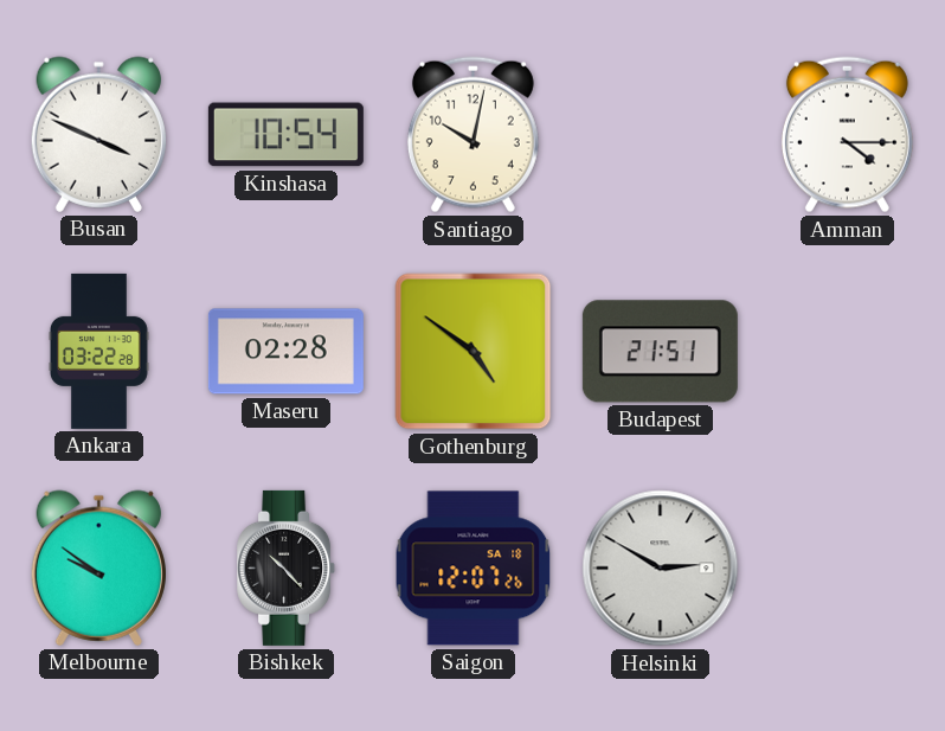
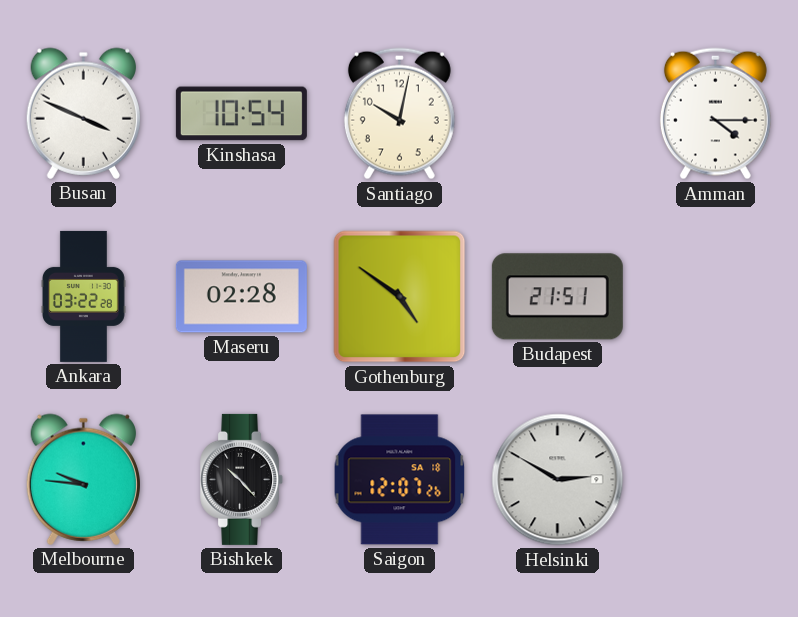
Melbourne: 9:51 -> 9:46 (83, 479)
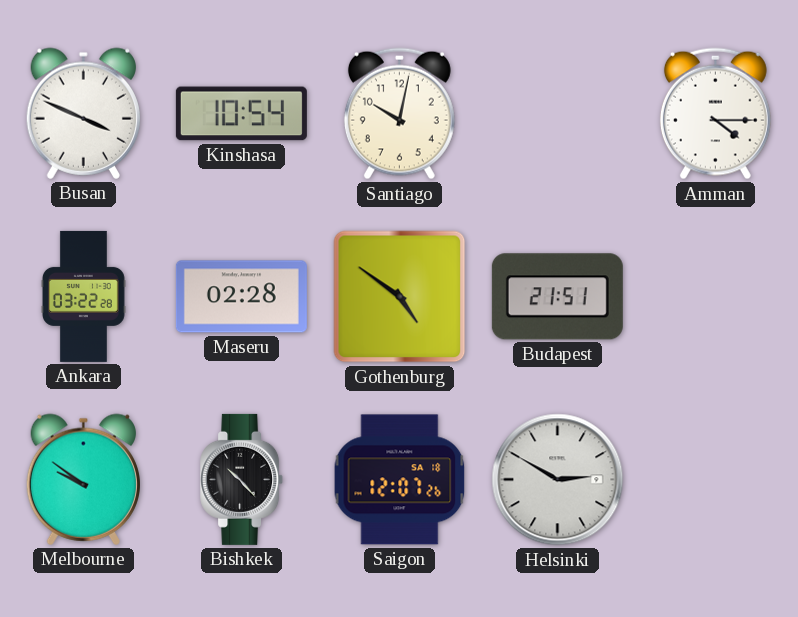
Melbourne: 9:46 -> 9:51 (83, 479)
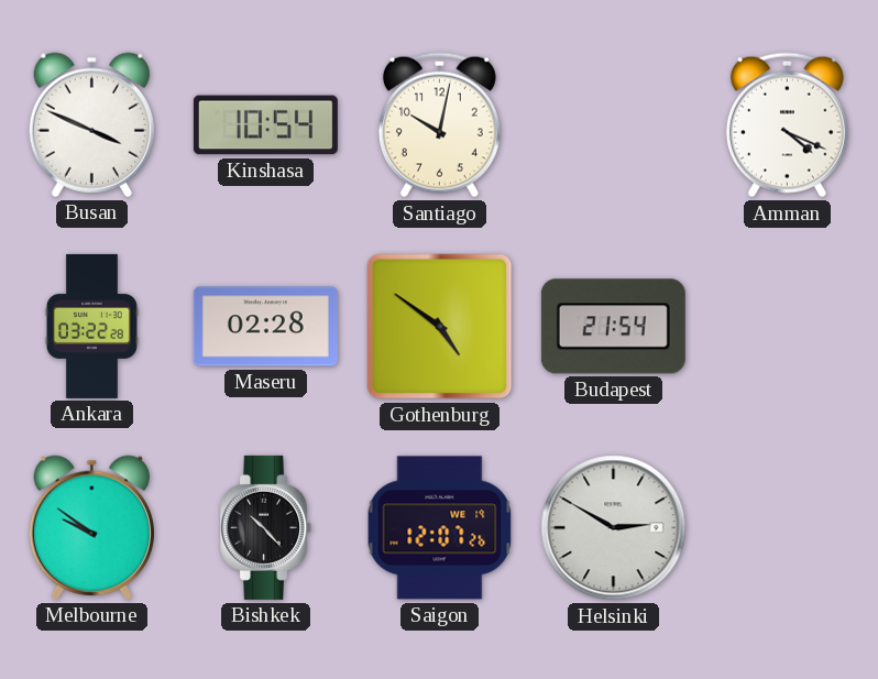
Amman: 4:15 -> 4:19 (787, 125)
Budapest: 21:51 -> 21:54 (613, 327)
Saigon date: SA 18 -> WE 19 (440, 528)
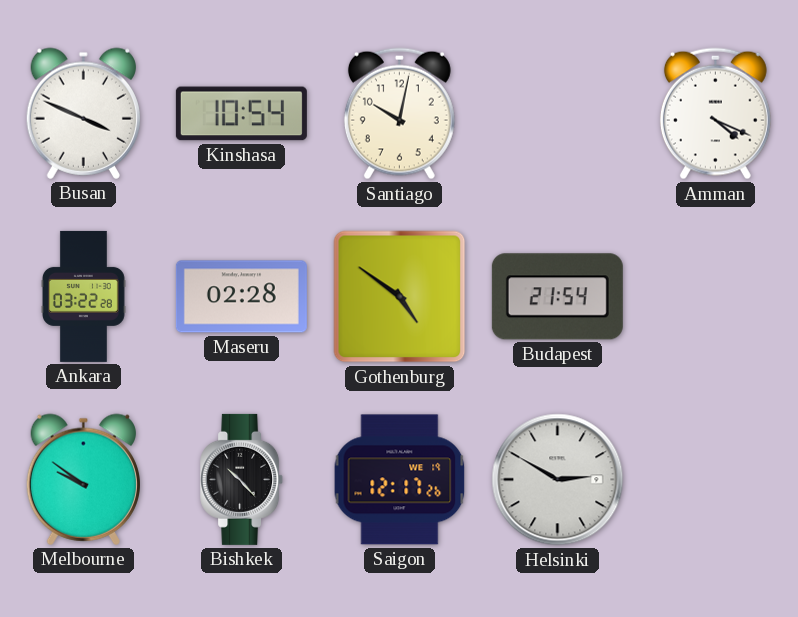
Saigon: 12:07 -> 12:17 (400, 480)
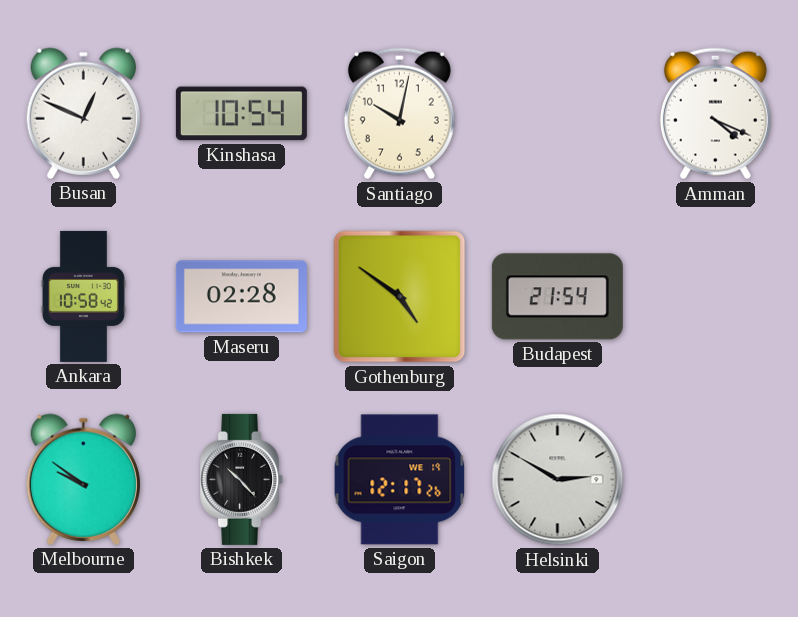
Busan: 3:49 -> 12:49 (83, 113)
Ankara: 03:22 -> 10:58 (83, 296)
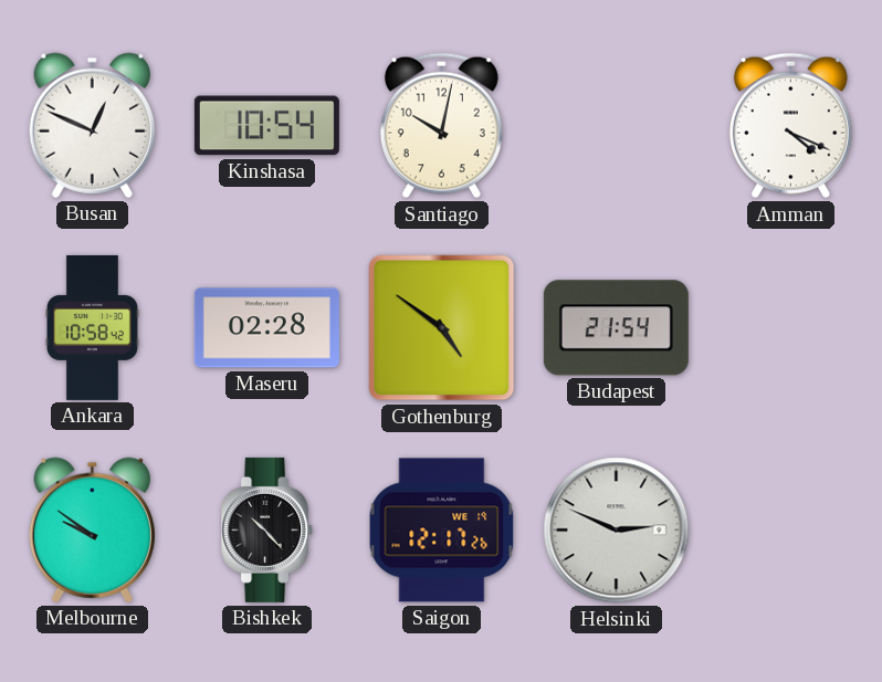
Helsinki: 2:50 -> 2:49 (617, 531)
